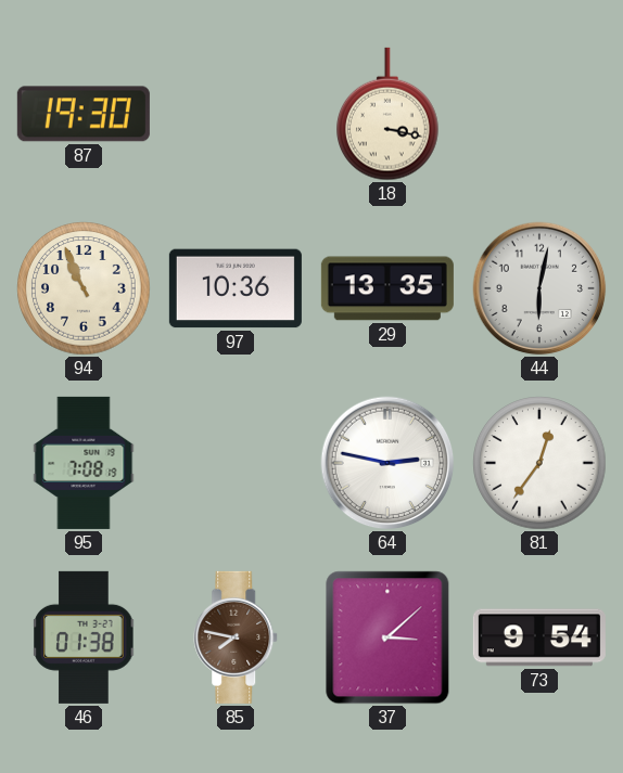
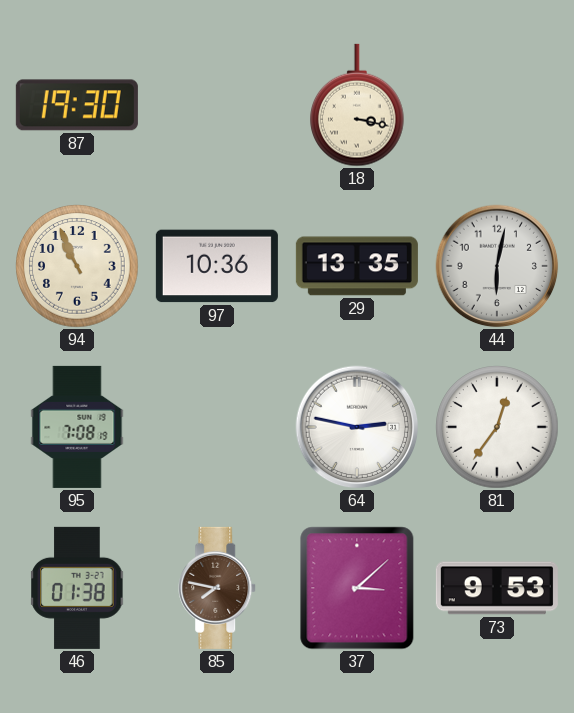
73: 9:54 -> 9:53 (497, 588)
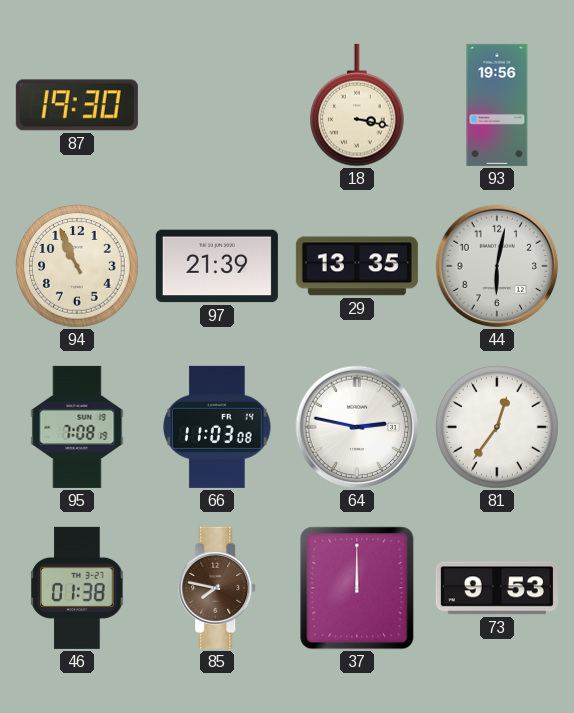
93: none -> 19:56 (497, 105)
97: 10:36 -> 21:39 (217, 266)
66: none -> 11:03 (217, 427)
37: 3:08 -> 12:00 (357, 588)
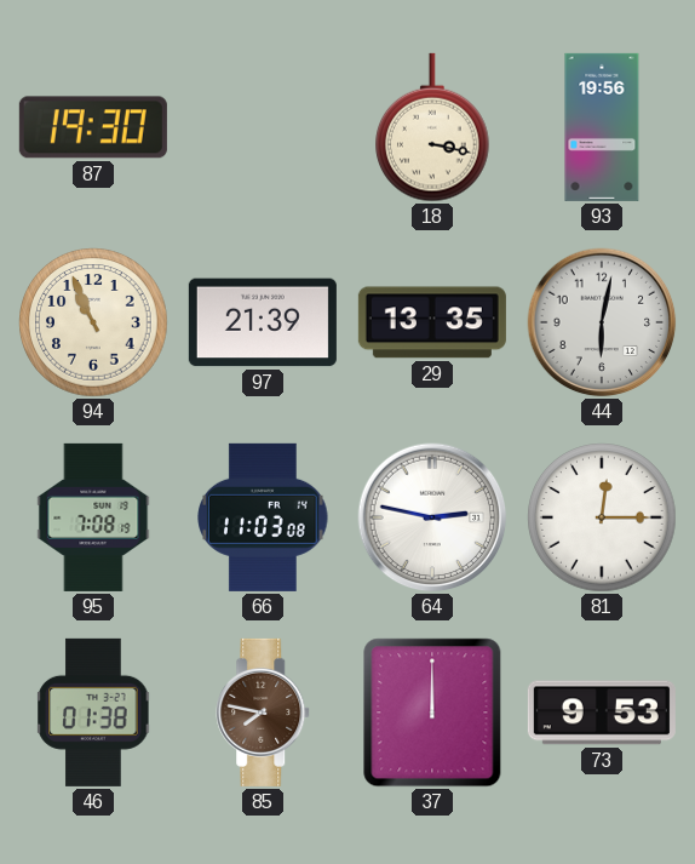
81: 12:36 -> 12:15 (602, 517)
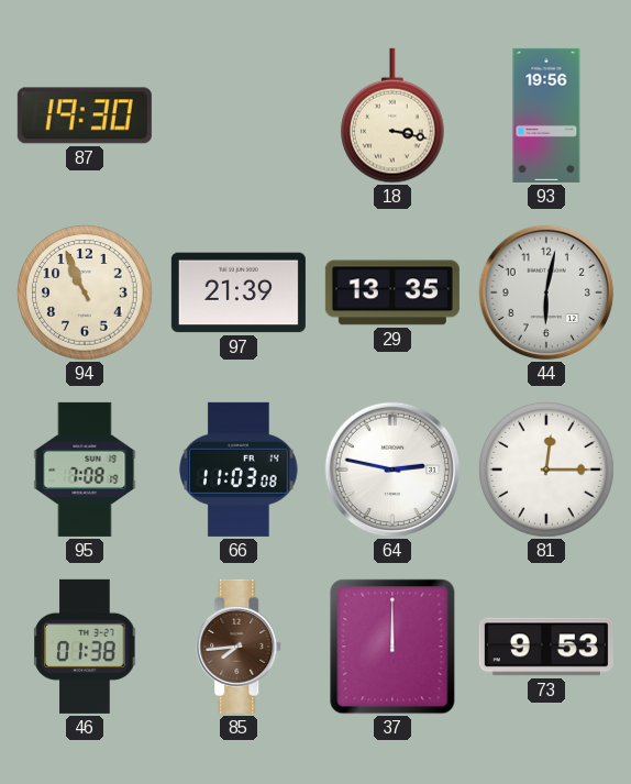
85: 7:47 -> 7:44 (240, 647)
